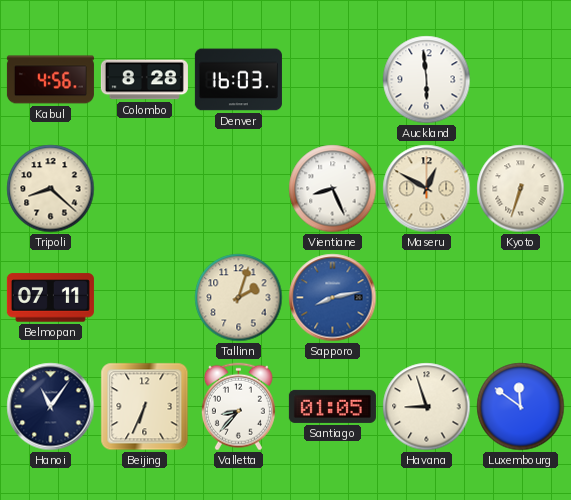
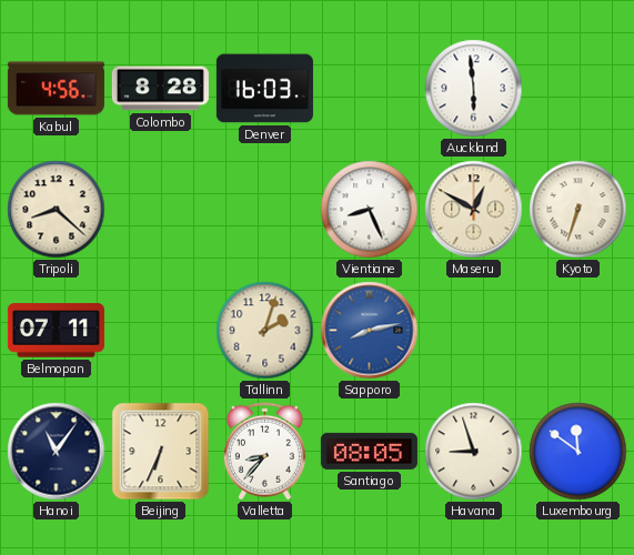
Santiago: 01:05 -> 08:05 (369, 451)
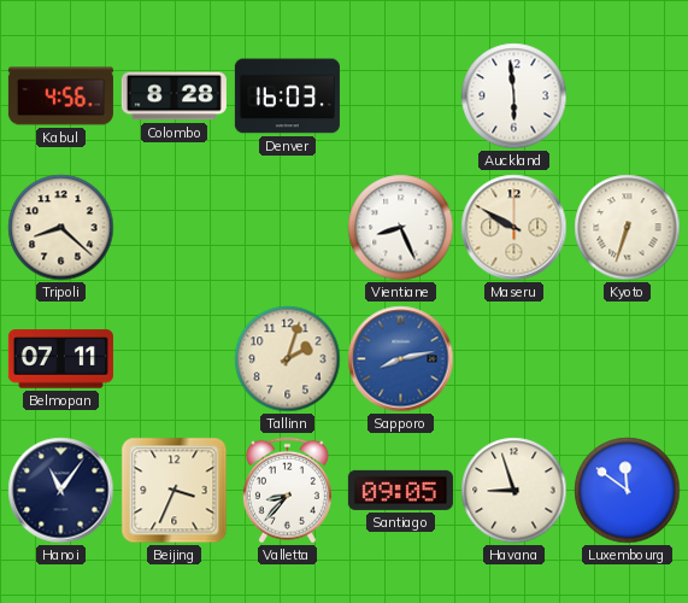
Maseru: 12:50 -> 9:50 (514, 228)
Beijing: 6:34 -> 3:34 (175, 491)
Santiago: 08:05 -> 09:05 (400, 490)
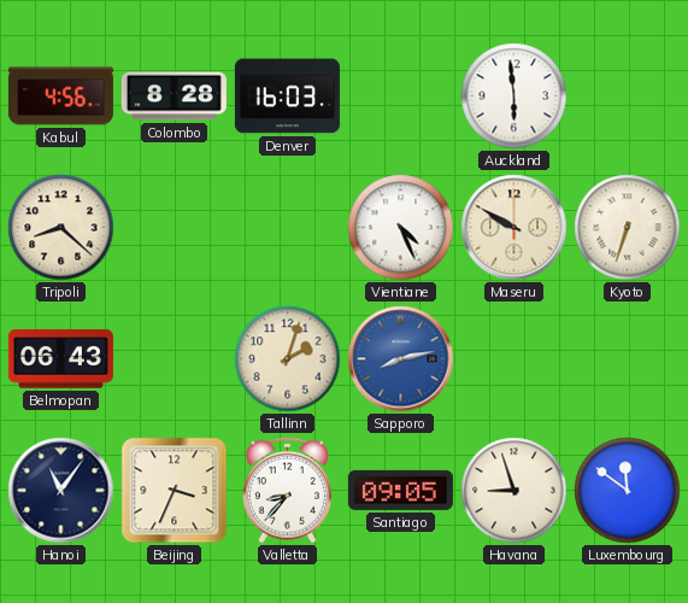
Vientiane: 8:26 -> 4:26 (401, 228)
Belmopan: 07:11 -> 06:43 (60, 359)
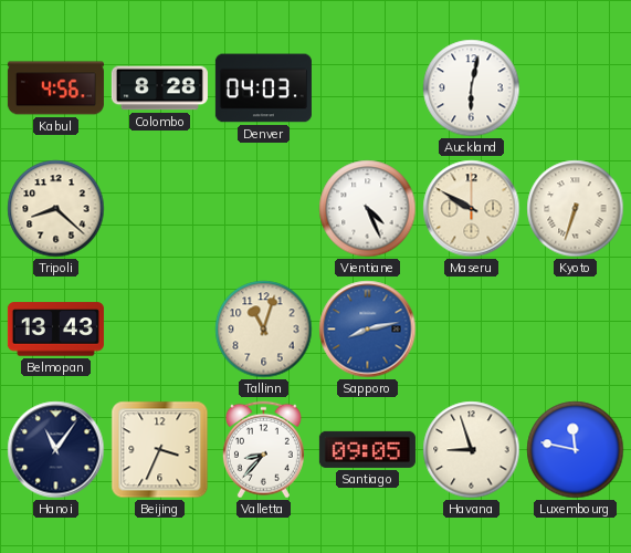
Denver: 16:03 -> 04:03 (263, 88)
Auckland: 5:59 -> 6:02 (472, 88)
Belmopan: 06:43 -> 13:43 (55, 330)
Tallinn: 2:03 -> 11:03 (264, 330)
Luxembourg: 11:51 -> 11:47 (576, 450)
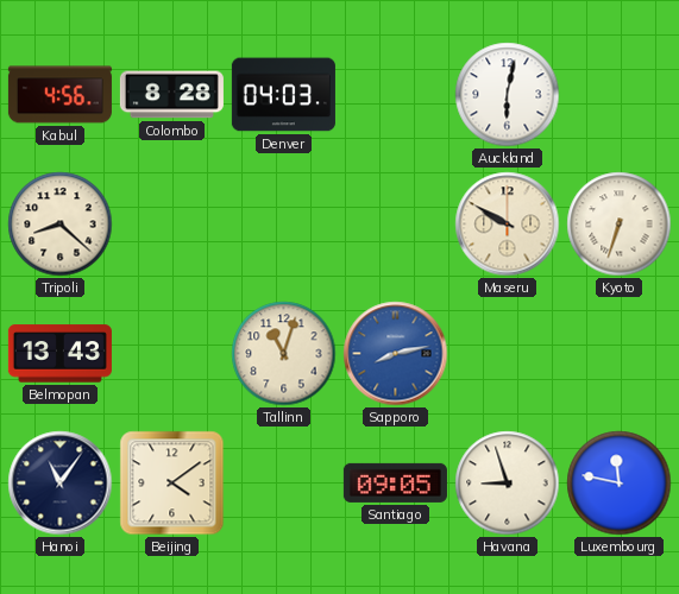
Vientiane: 4:26 -> none (368, 209)
Beijing: 3:34 -> 4:09 (172, 484)
Valletta: 8:37 -> none (263, 450)
